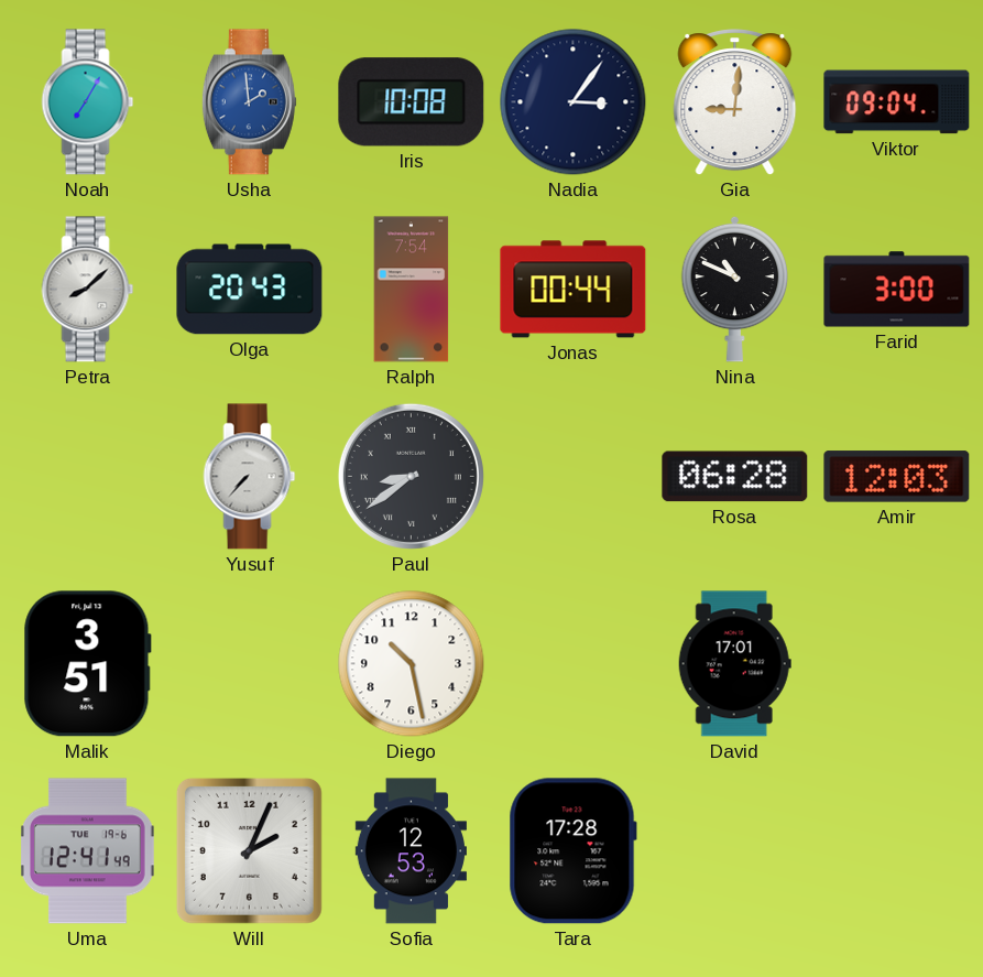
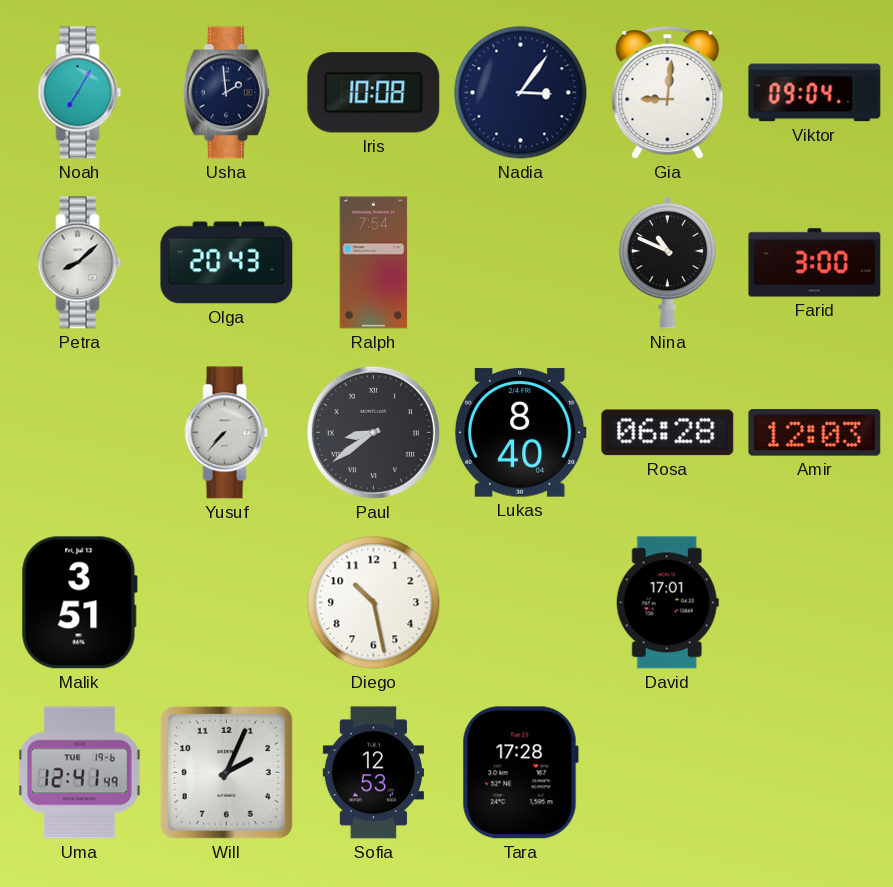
Usha dial: blue -> navy (226, 93)
Jonas: 00:44 -> none (574, 290)
Lukas: none -> 8:40 (520, 433)
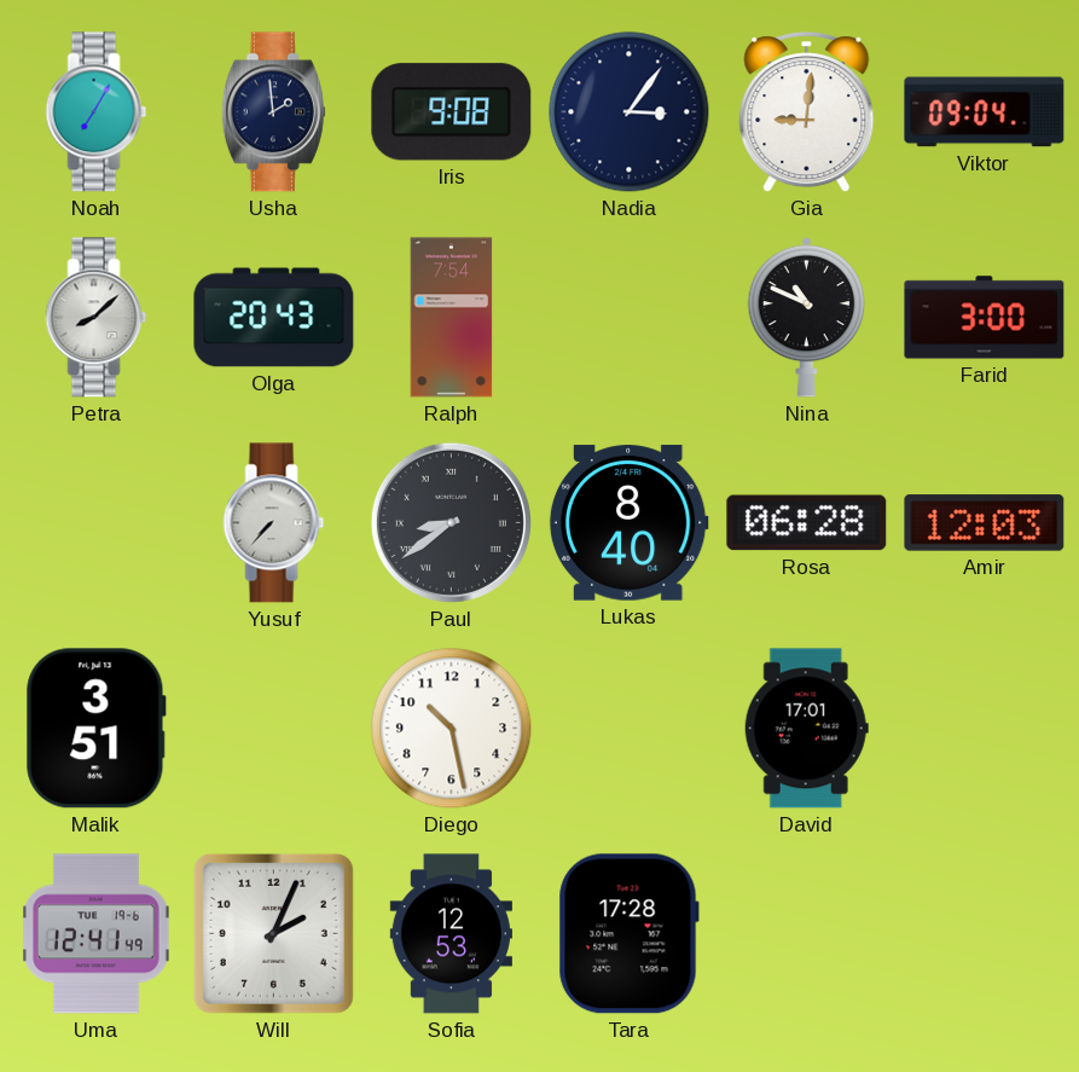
Iris: 10:08 -> 9:08 (452, 112)
